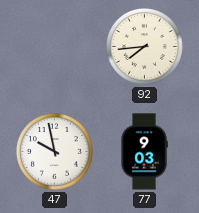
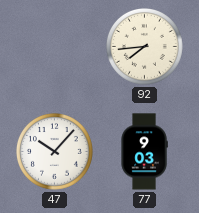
47: 9:58 -> 10:07 (54, 151)
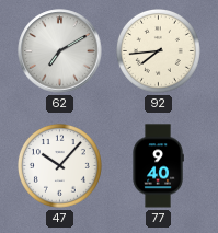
62: none -> 7:10 (60, 51)
77: 9:03 -> 9:40 (158, 166)
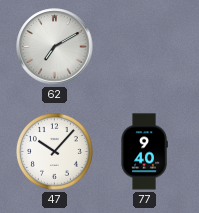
92: 7:44 -> none (158, 50)
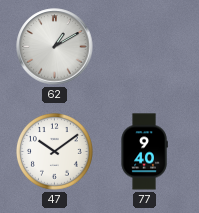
62: 7:10 -> 1:10 (55, 47)
47: 10:07 -> 10:09 (54, 151)
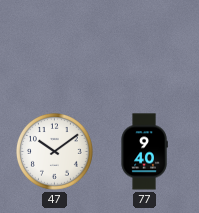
62: 1:10 -> none (55, 47)
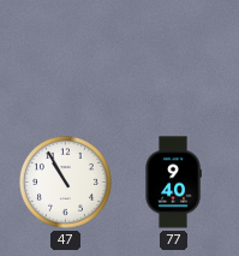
47: 10:09 -> 10:55 (65, 181)
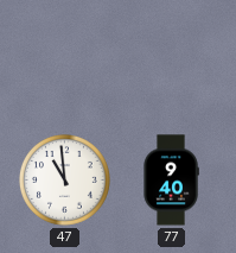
47: 10:55 -> 10:59 (64, 179)
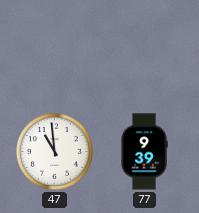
77: 9:40 -> 9:39 (144, 152)
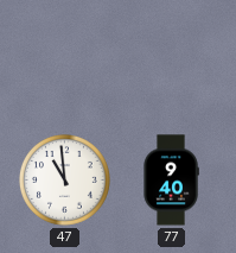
77: 9:39 -> 9:40 (171, 181)
